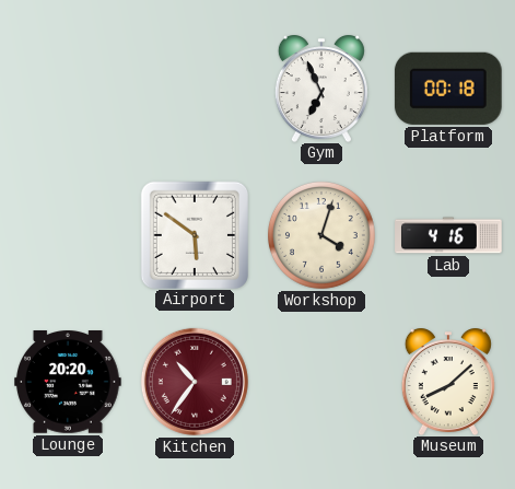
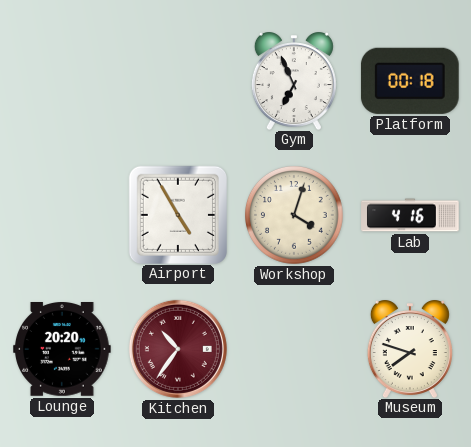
Airport: 5:51 -> 4:55 (177, 214)
Museum: 8:08 -> 7:48 (410, 349)
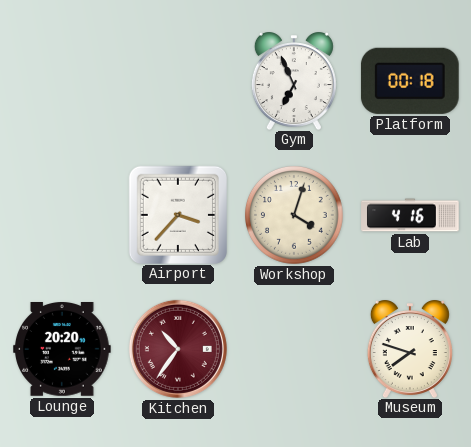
Airport: 4:55 -> 3:37 (177, 214)
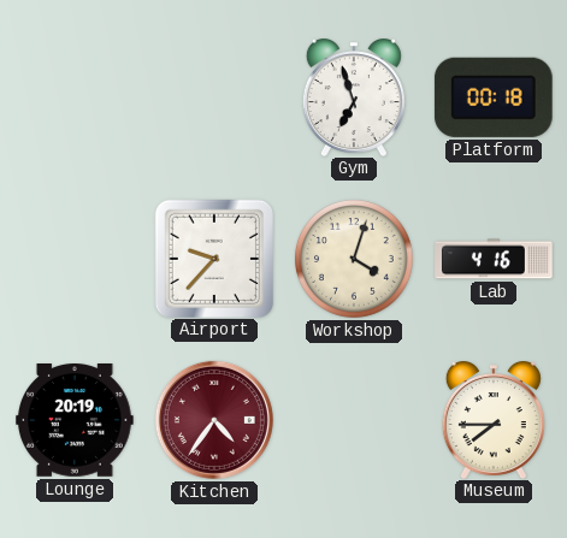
Gym: 6:56 -> 6:57 (354, 97)
Airport: 3:37 -> 9:37 (213, 258)
Lounge: 20:20 -> 20:19 (76, 421)
Kitchen: 10:36 -> 4:36 (214, 420)
Museum: 7:48 -> 7:45 (494, 420)
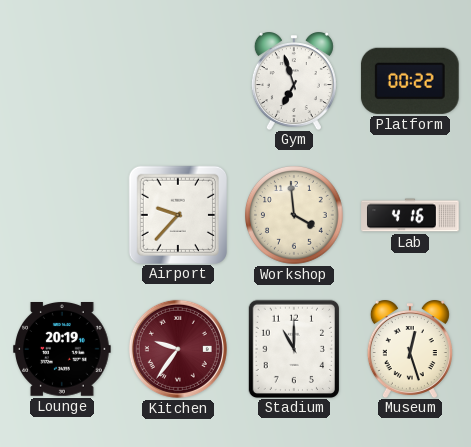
Platform: 00:18 -> 00:22 (410, 81)
Workshop: 4:03 -> 3:59 (295, 216)
Kitchen: 4:36 -> 9:36 (178, 349)
Stadium: none -> 11:00 (293, 348)
Museum: 7:45 -> 12:27 (410, 349)
